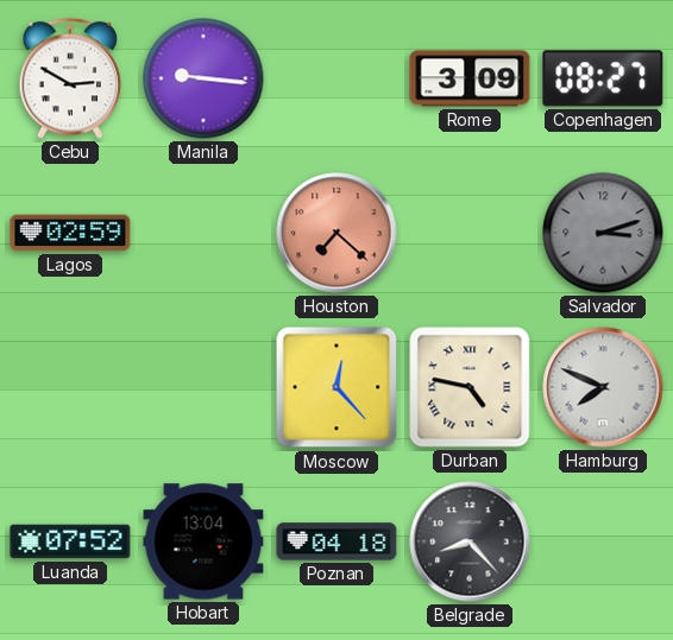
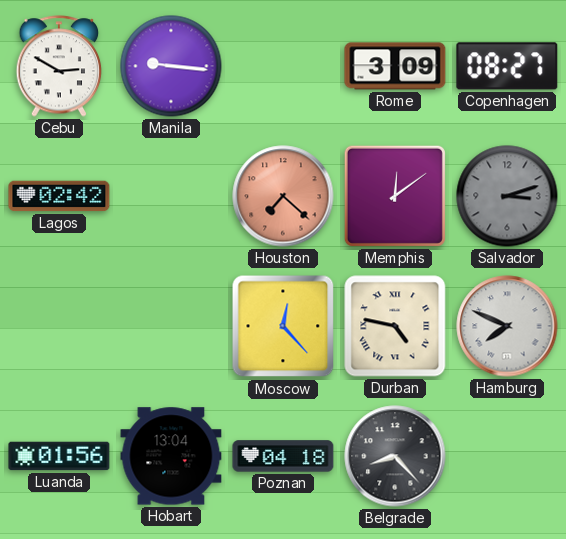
Lagos: 02:59 -> 02:42 (59, 196)
Memphis: none -> 12:09 (395, 196)
Luanda: 07:52 -> 01:56 (59, 456)
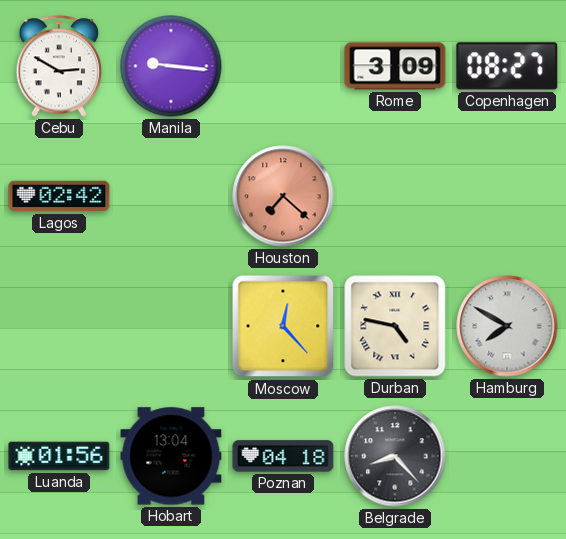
Memphis: 12:09 -> none (395, 196)
Salvador: 3:12 -> none (507, 196)
Hamburg: 7:49 -> 7:50 (507, 326)
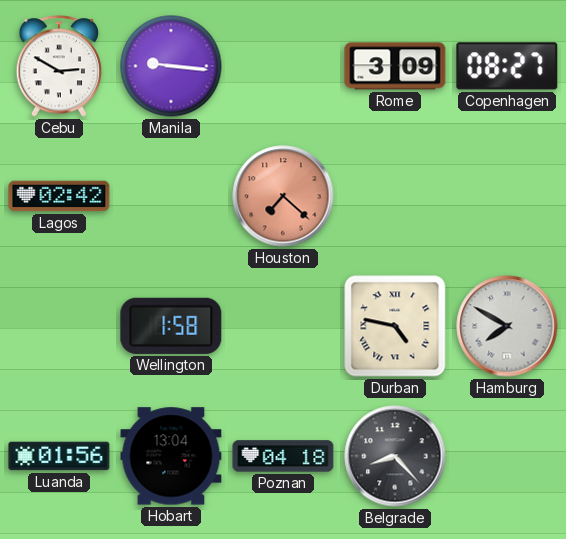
Wellington: none -> 1:58 (171, 326)
Moscow: 12:23 -> none (283, 326)
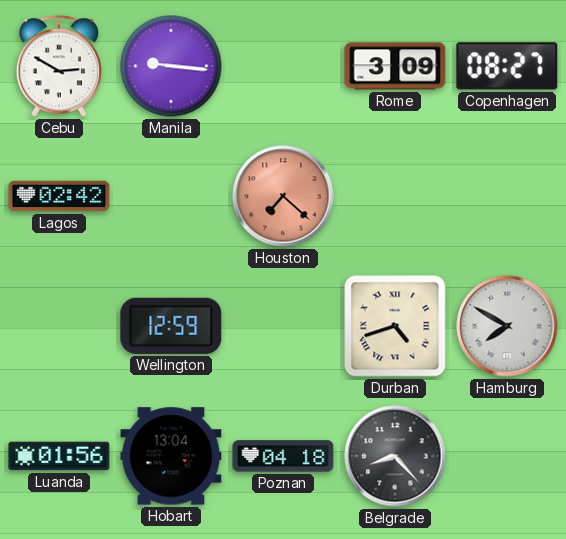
Wellington: 1:58 -> 12:59 (171, 326)
Durban: 4:47 -> 4:42 (395, 326)
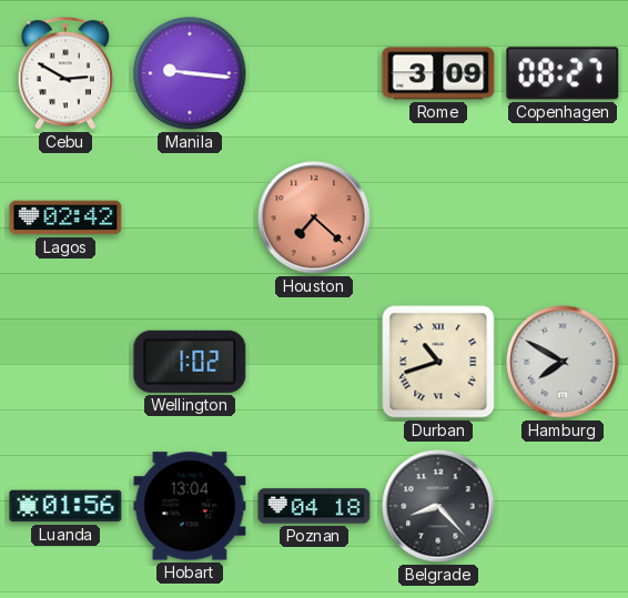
Wellington: 12:59 -> 1:02 (190, 362)
Durban: 4:42 -> 10:42 (438, 362)
